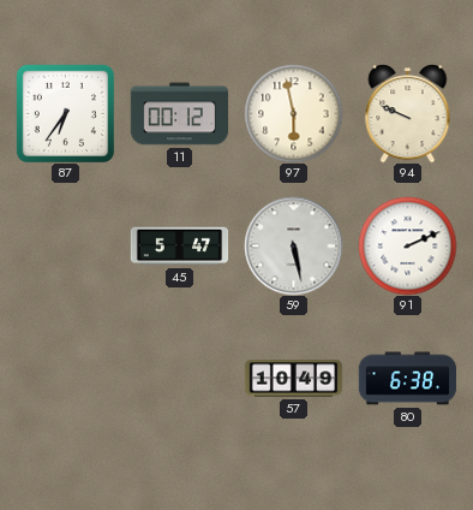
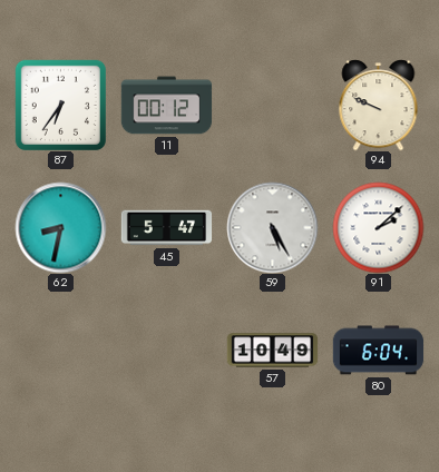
97: 5:58 -> none (293, 113)
62: none -> 8:32 (60, 227)
59: 5:28 -> 5:25 (272, 227)
91: 2:11 -> 2:08 (378, 227)
80: 6:38 -> 6:04 (378, 351)
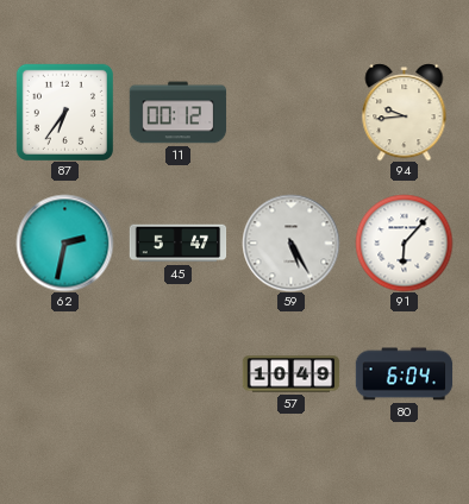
94: 9:49 -> 9:44 (405, 112)
62: 8:32 -> 2:32 (64, 242)
91: 2:08 -> 6:07 (404, 242)
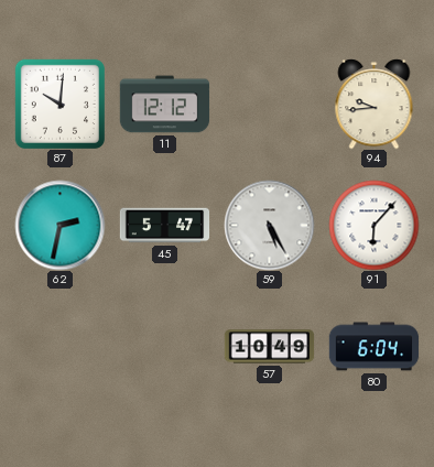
87: 6:36 -> 10:01 (59, 104)
11: 00:12 -> 12:12 (164, 105)
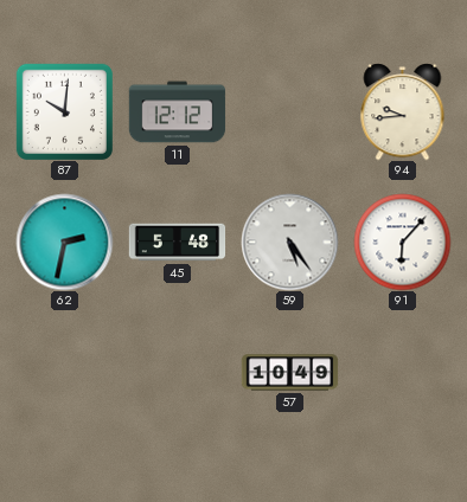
45: 5:47 -> 5:48 (177, 243)
59: 5:25 -> 5:24 (289, 242)
80: 6:04 -> none (373, 347)
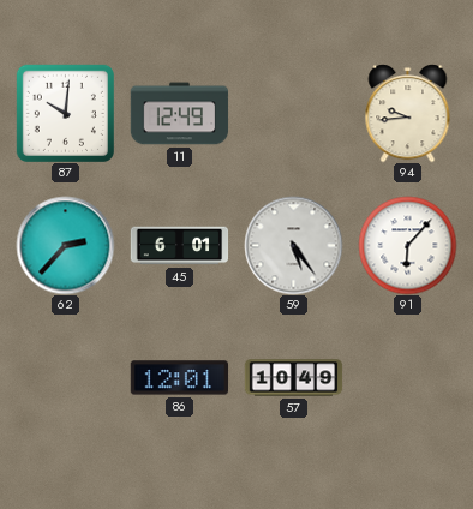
11: 12:12 -> 12:49 (179, 114)
62: 2:32 -> 2:37 (65, 245)
45: 5:48 -> 6:01 (179, 246)
86: none -> 12:01 (179, 378)
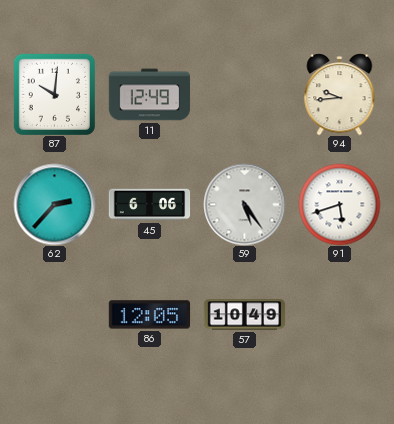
45: 6:01 -> 6:06 (149, 205)
91: 6:07 -> 5:42 (339, 204)
86: 12:01 -> 12:05 (149, 315)
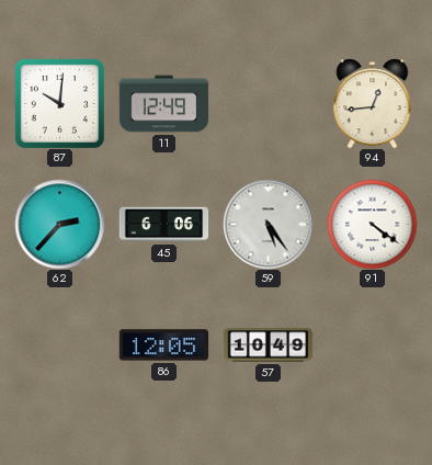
94: 9:44 -> 12:44 (373, 103)
91: 5:42 -> 4:21 (372, 224)
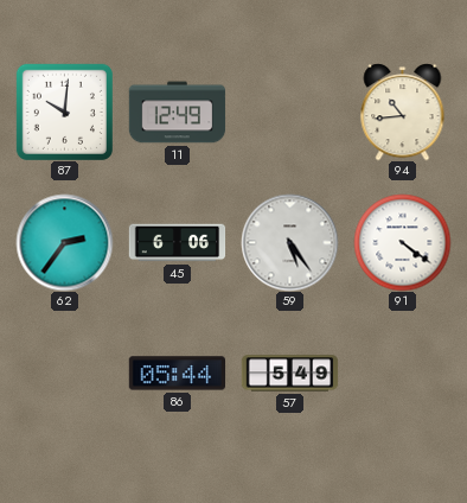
94: 12:44 -> 10:44 (403, 112)
62: 2:37 -> 2:36 (64, 242)
86: 12:05 -> 05:44 (177, 374)
57: 10:49 -> 5:49 (289, 374)
